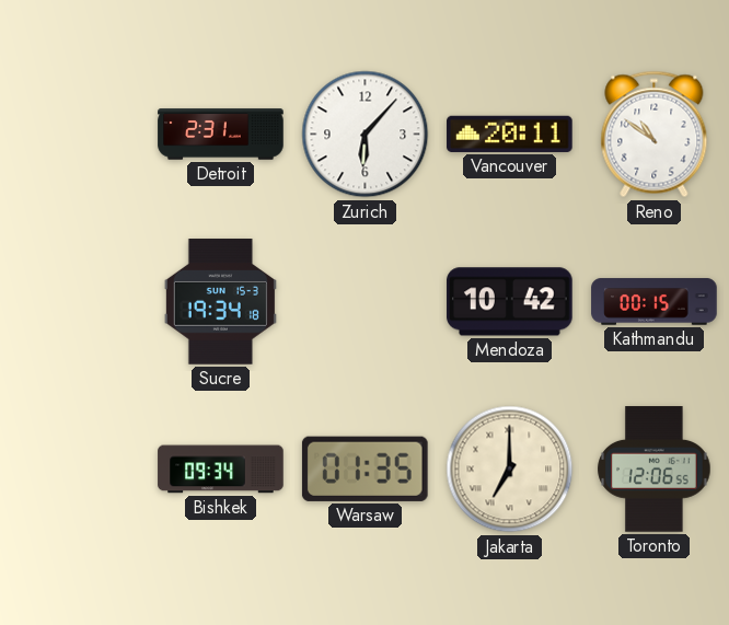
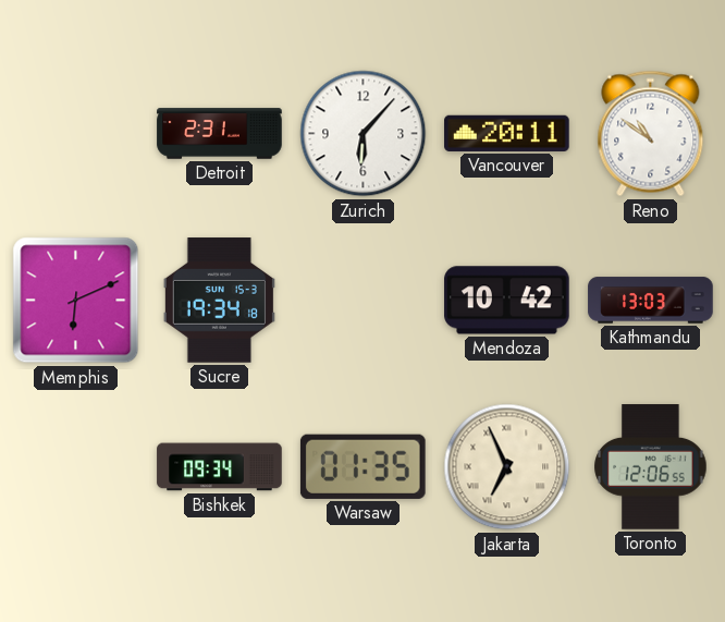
Memphis: none -> 6:11 (76, 301)
Kathmandu: 00:15 -> 13:03 (651, 301)
Jakarta: 7:00 -> 6:56 (507, 467)
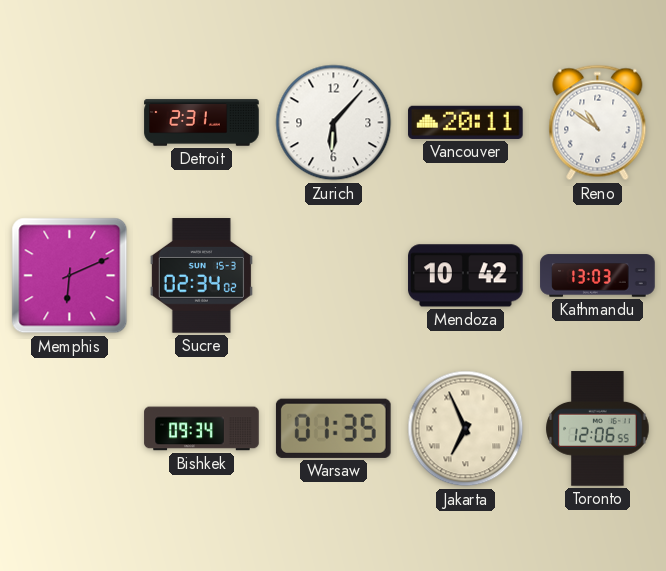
Sucre: 19:34 -> 02:34 (201, 276)
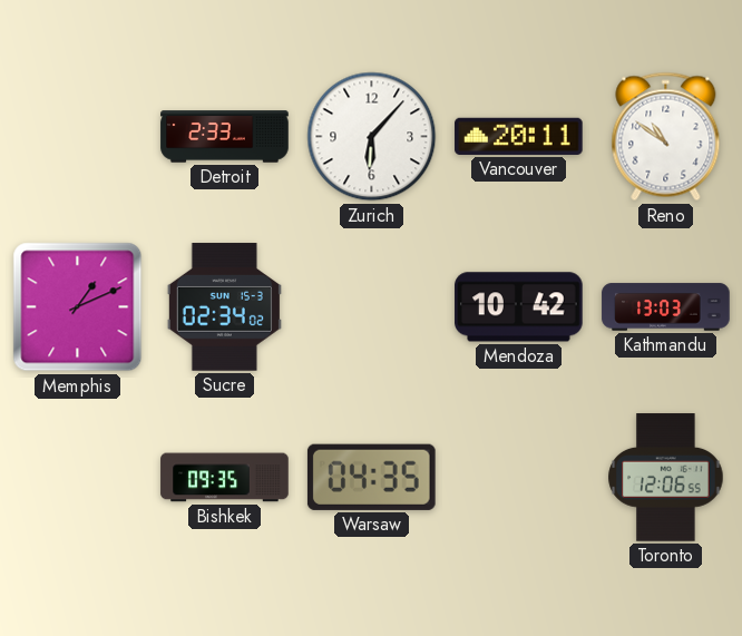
Detroit: 2:31 -> 2:33 (225, 137)
Memphis: 6:11 -> 1:11 (78, 307)
Bishkek: 09:34 -> 09:35 (225, 478)
Warsaw: 01:35 -> 04:35 (371, 477)
Jakarta: 6:56 -> none (466, 429)
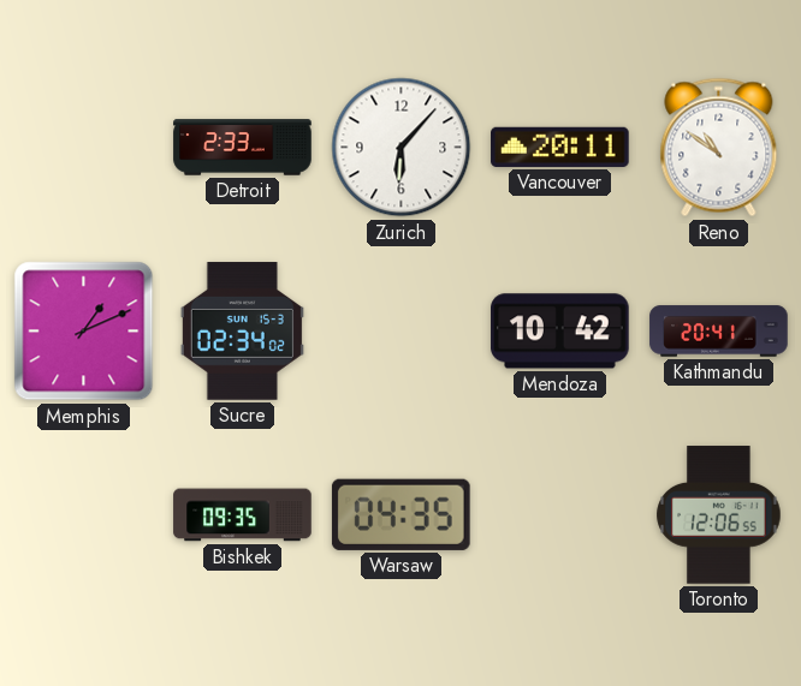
Kathmandu: 13:03 -> 20:41 (719, 332)
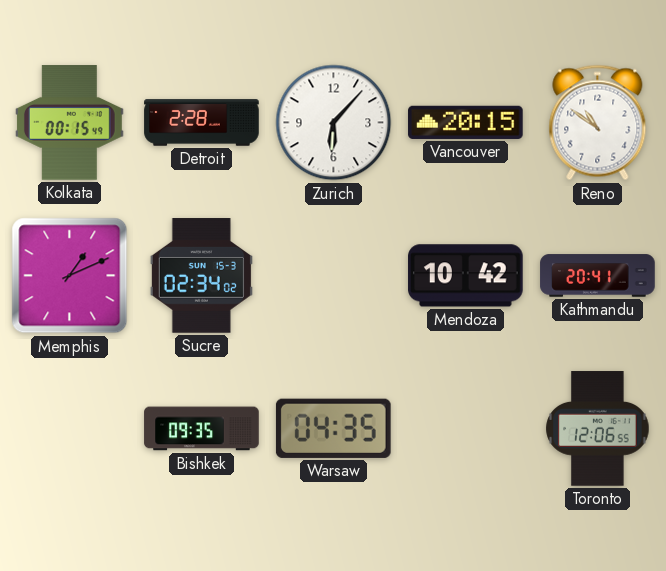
Kolkata: none -> 00:15 (69, 123)
Detroit: 2:33 -> 2:28 (202, 123)
Vancouver: 20:11 -> 20:15 (466, 122)
